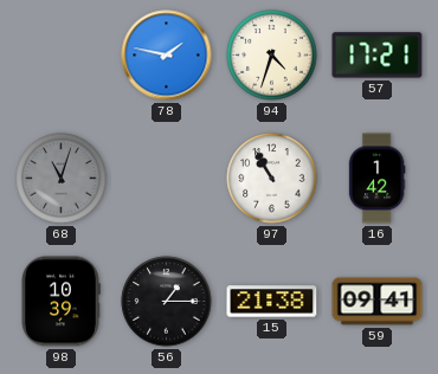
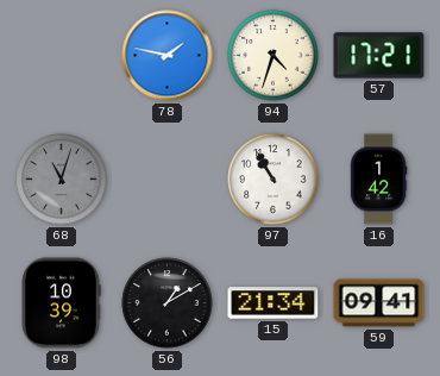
56: 1:15 -> 1:10 (168, 303)
15: 21:38 -> 21:34 (274, 303)
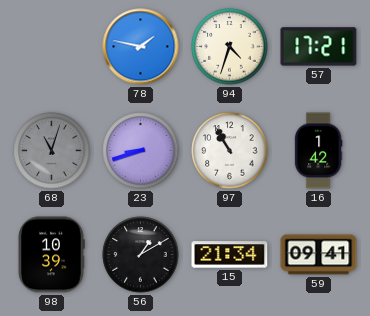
23: none -> 8:42 (141, 151)
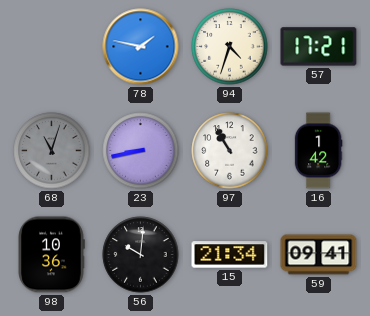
23: 8:42 -> 8:43 (141, 151)
98: 10:39 -> 10:36 (51, 255)
56: 1:10 -> 10:01 (141, 255)
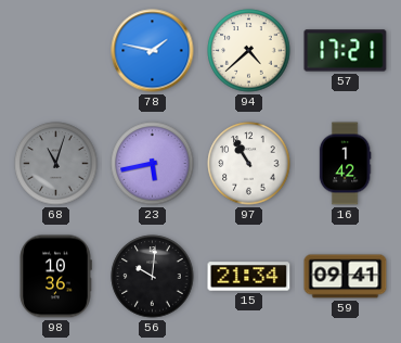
94: 4:33 -> 4:38 (249, 51)
23: 8:43 -> 5:43 (153, 164)
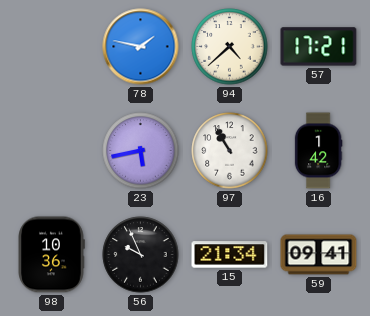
68: 11:03 -> none (56, 164)
56: 10:01 -> 9:56 (141, 255)
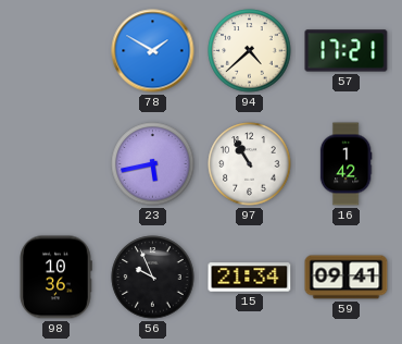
78: 1:47 -> 1:50 (153, 51)
